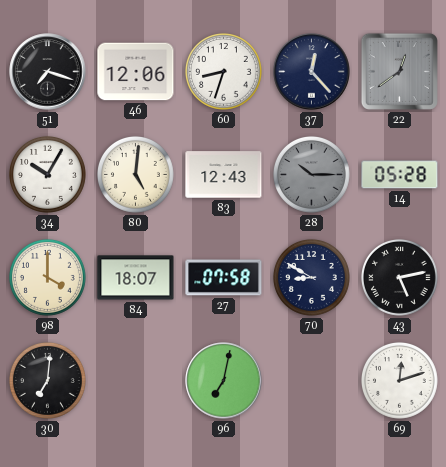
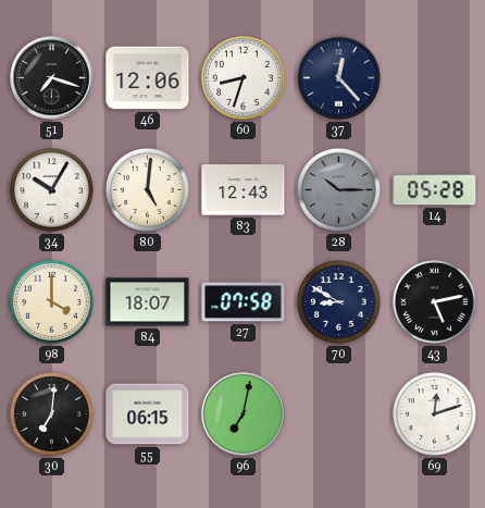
22: 12:39 -> none (399, 71)
55: none -> 06:15 (148, 414)
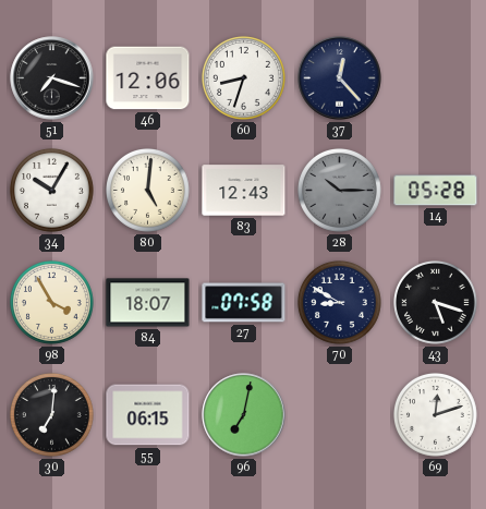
98: 4:00 -> 3:55 (51, 302)
43: 5:13 -> 5:18 (435, 302)
